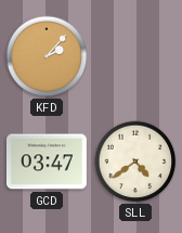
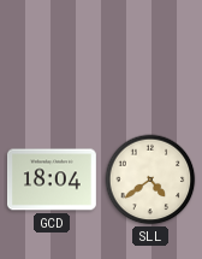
KFD: 2:07 -> none (47, 56)
GCD: 03:47 -> 18:04 (52, 179)
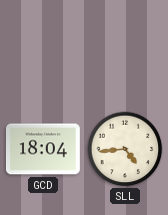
SLL: 4:39 -> 4:44 (125, 149)
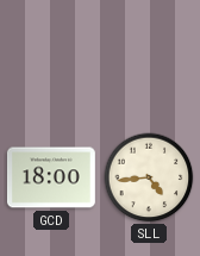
GCD: 18:04 -> 18:00 (51, 177)
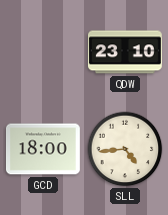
QDW: none -> 23:10 (125, 52)
